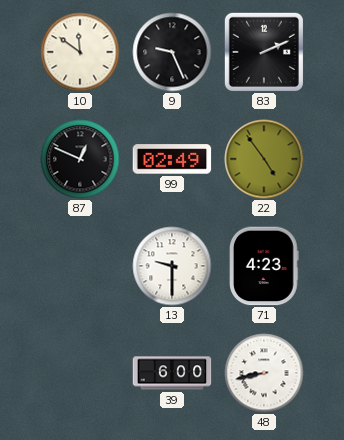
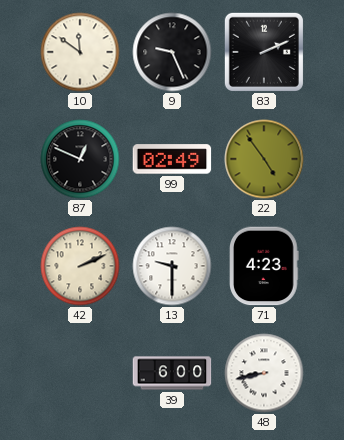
42: none -> 2:11 (80, 266)
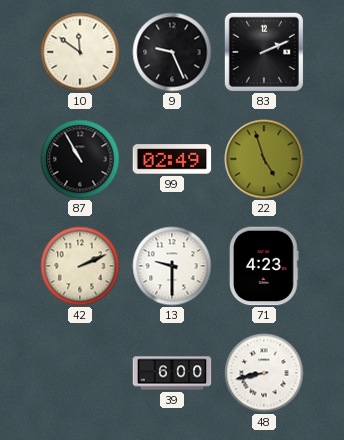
87: 12:49 -> 10:55 (80, 159)
22: 4:54 -> 4:57 (264, 159)
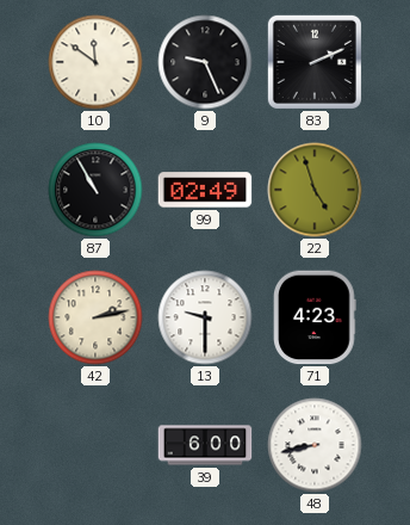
42: 2:11 -> 2:13 (95, 317)
